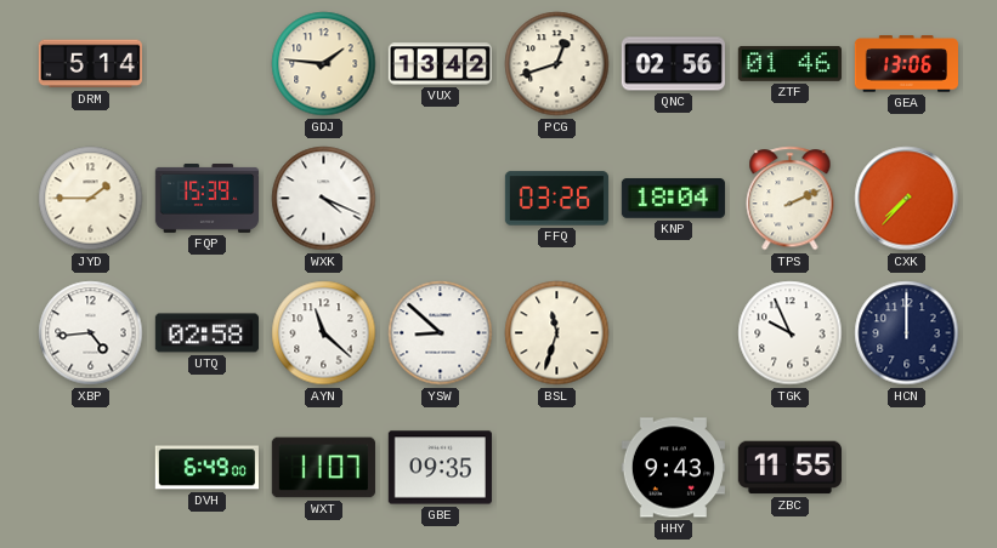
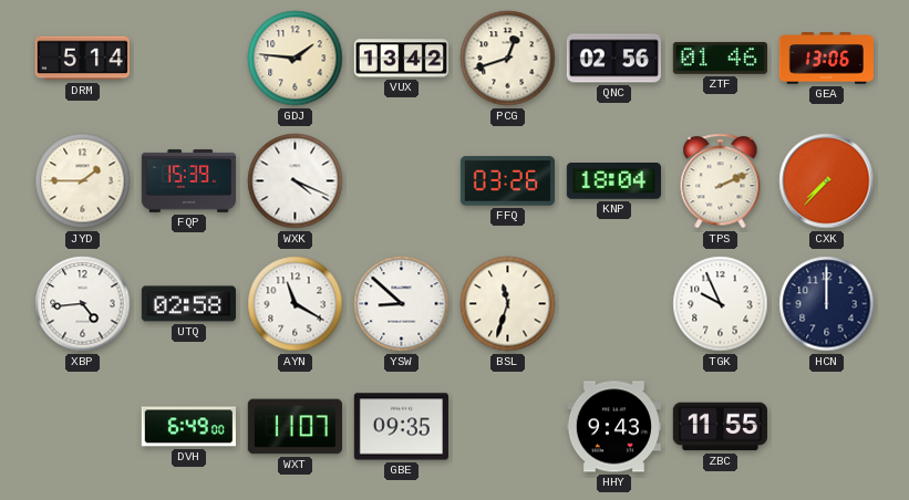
AYN: 11:22 -> 11:20 (296, 304)
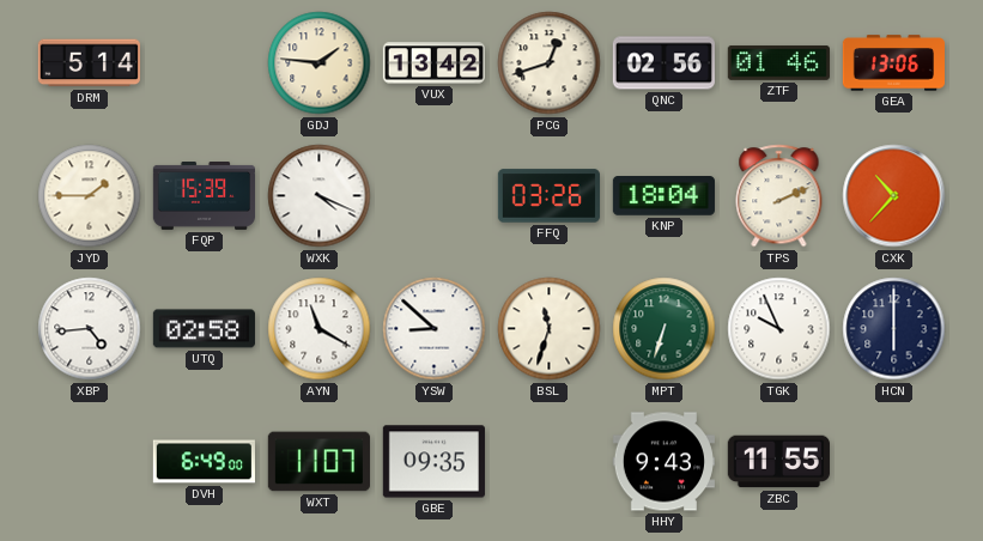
CXK: 7:37 -> 10:37 (894, 196)
MPT: none -> 6:33 (665, 329)
HCN: 12:00 -> 6:00 (894, 329)
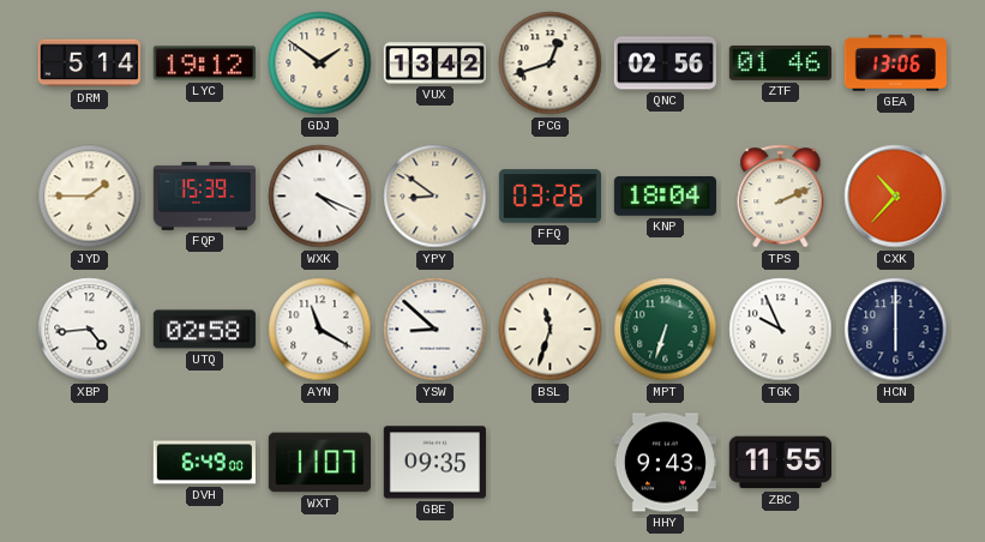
LYC: none -> 19:12 (204, 64)
GDJ: 1:46 -> 1:51 (320, 64)
YPY: none -> 8:51 (436, 197)
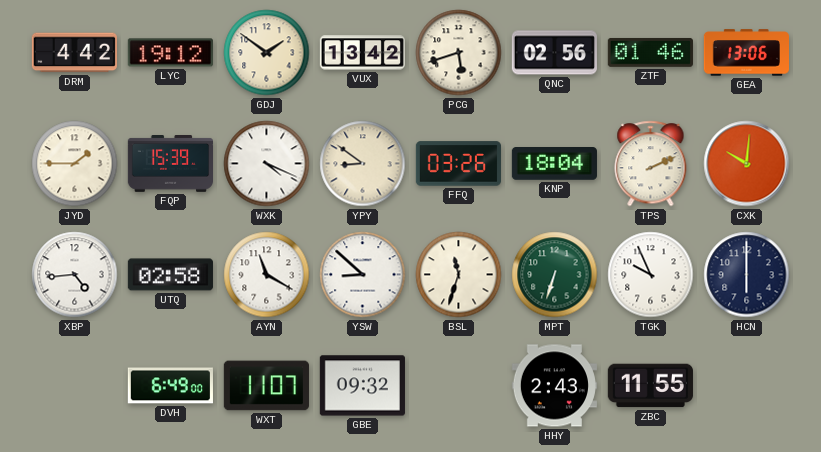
DRM: 5:14 -> 4:42 (74, 53)
PCG: 12:42 -> 5:42 (459, 53)
CXK: 10:37 -> 10:01 (747, 164)
GBE: 09:35 -> 09:32 (362, 386)
HHY: 9:43 -> 2:43 (554, 386)
